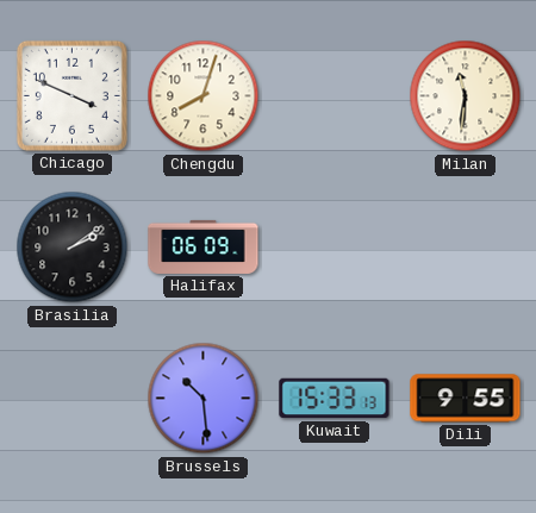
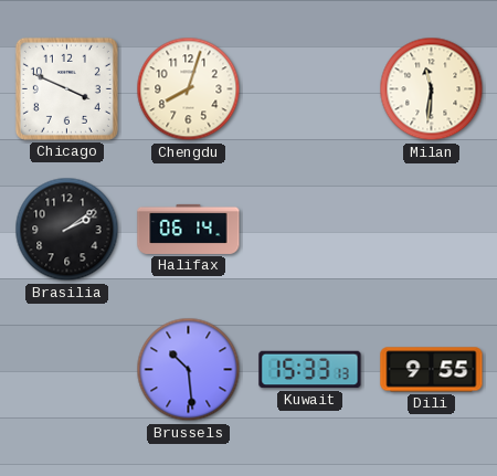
Halifax: 06:09 -> 06:14 (189, 229)
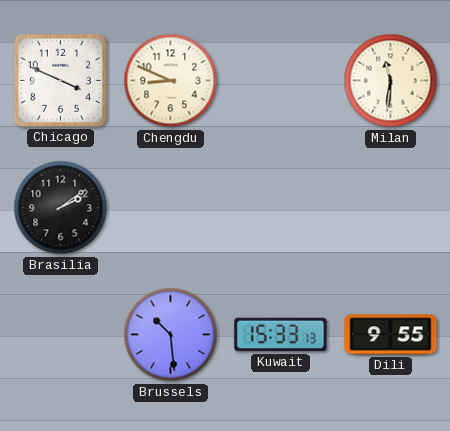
Chengdu: 8:03 -> 8:49 (171, 81)
Halifax: 06:14 -> none (189, 229)
